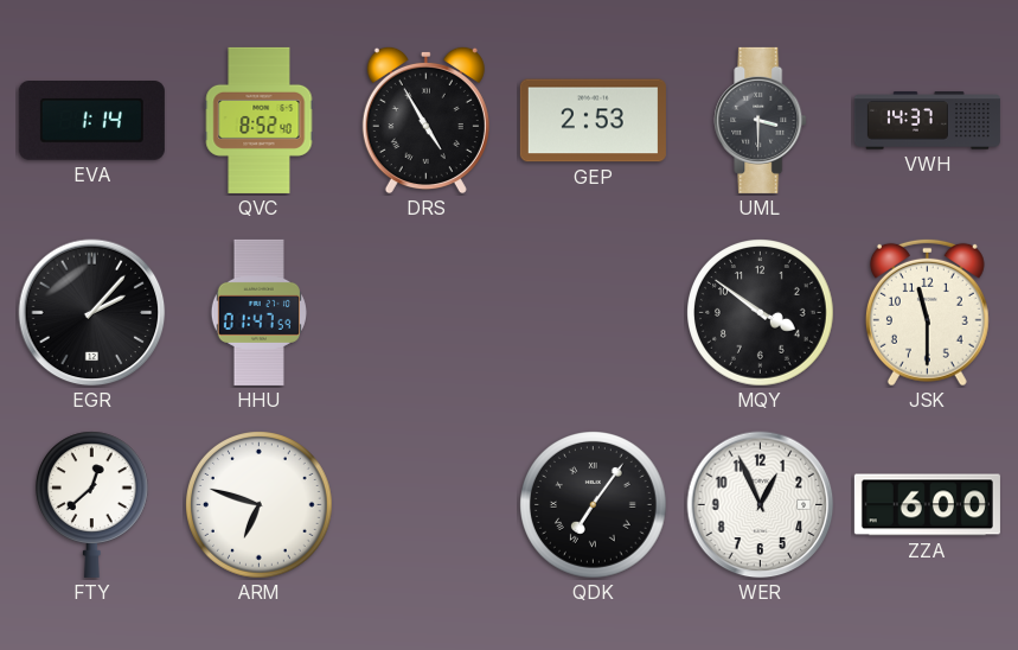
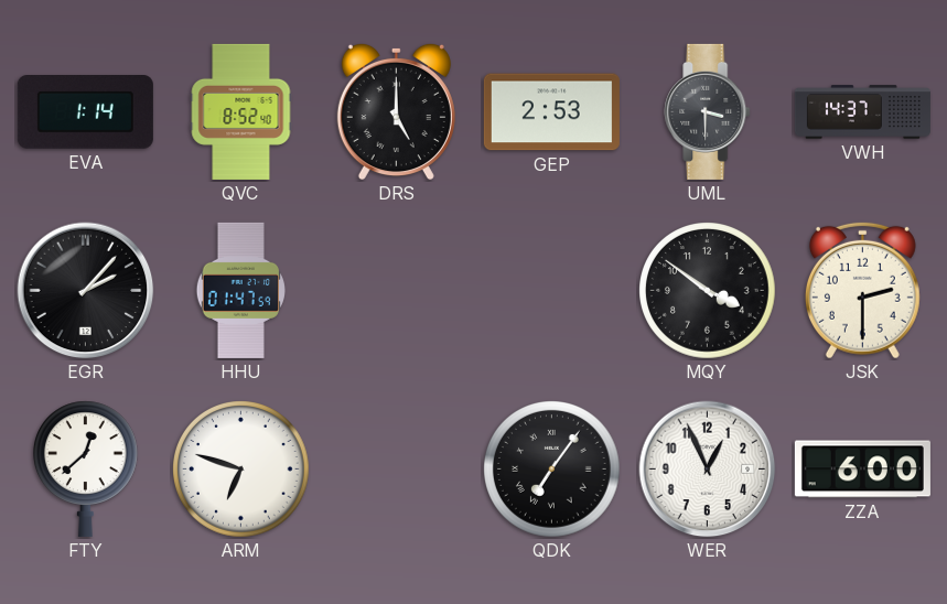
DRS: 4:55 -> 5:00 (396, 111)
JSK: 11:30 -> 2:30 (862, 290)
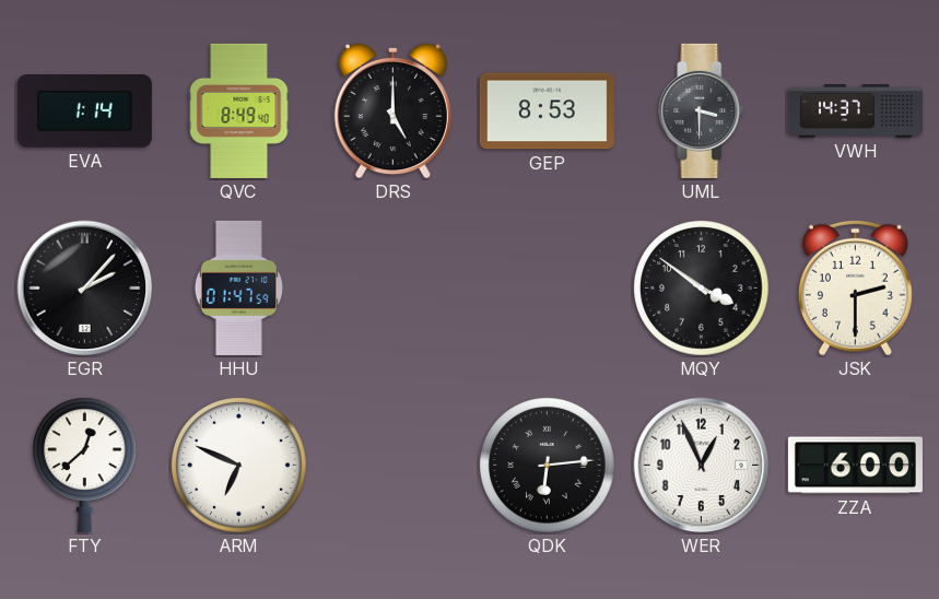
QVC: 8:52 -> 8:49 (239, 110)
GEP: 2:53 -> 8:53 (547, 111)
ARM: 6:48 -> 6:49 (239, 466)
QDK: 7:06 -> 6:14 (548, 466)
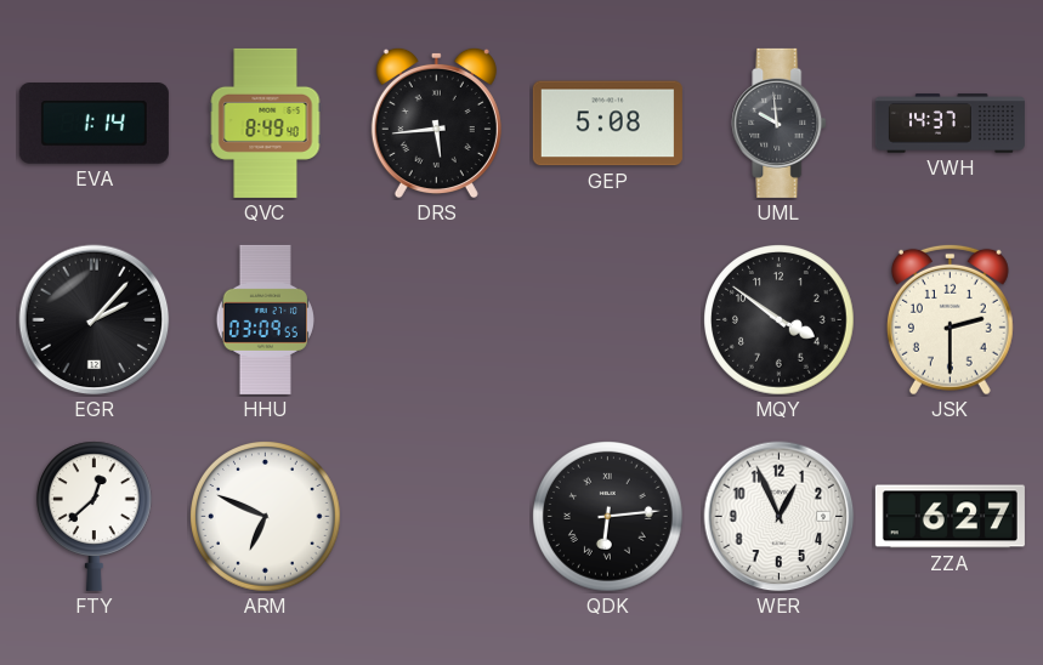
DRS: 5:00 -> 5:44 (436, 123)
GEP: 8:53 -> 5:08 (607, 124)
UML: 3:30 -> 9:59 (780, 123)
HHU: 01:47 -> 03:09 (265, 319)
ZZA: 6:00 -> 6:27 (950, 517)
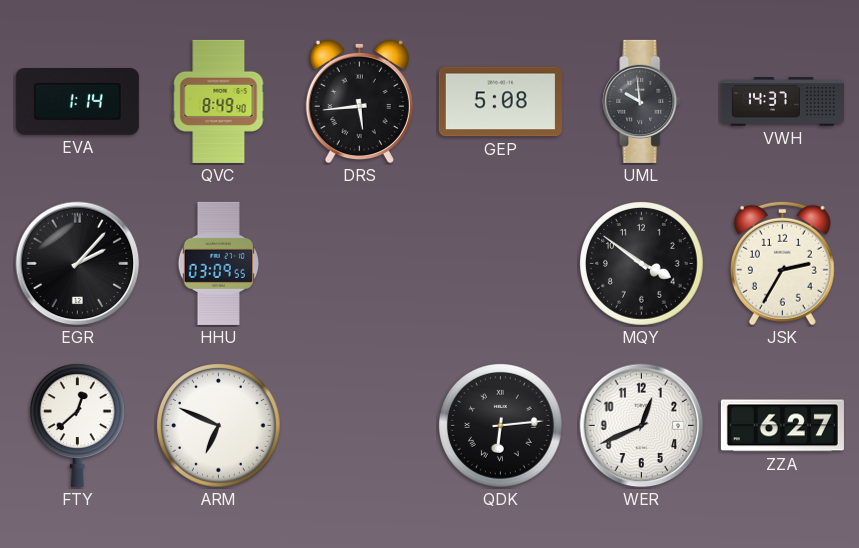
JSK: 2:30 -> 2:35 (782, 263)
WER: 12:56 -> 12:41 (642, 426)
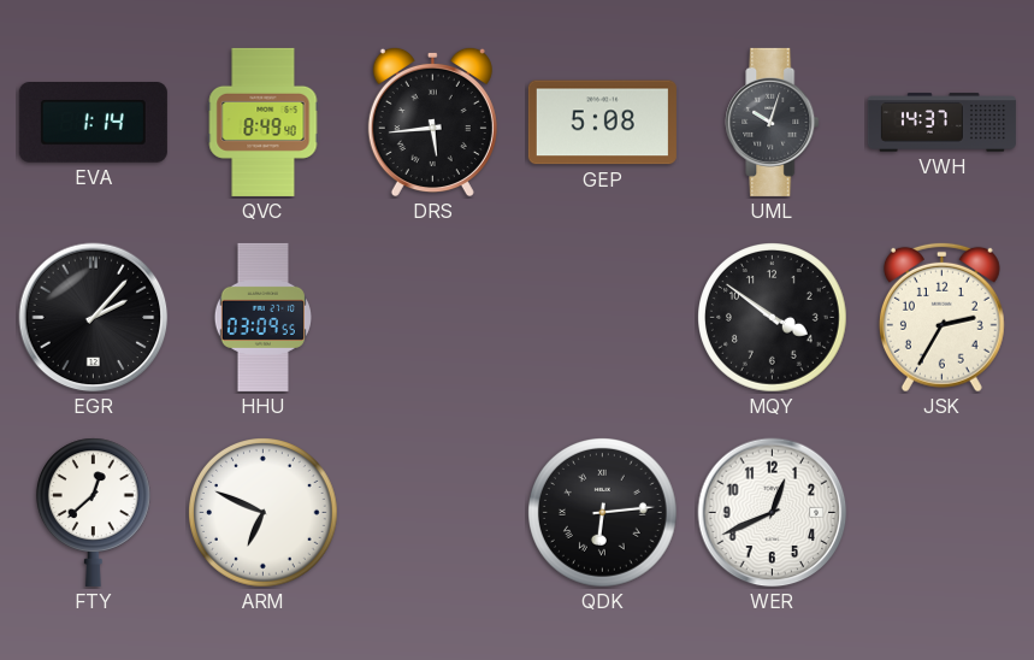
UML: 9:59 -> 10:03 (773, 122)
ZZA: 6:27 -> none (782, 426)
